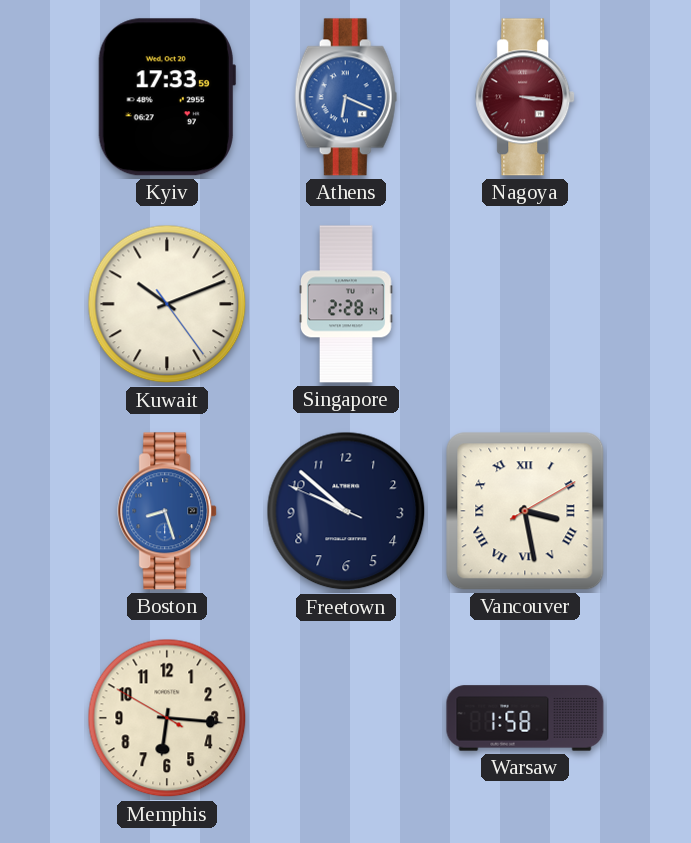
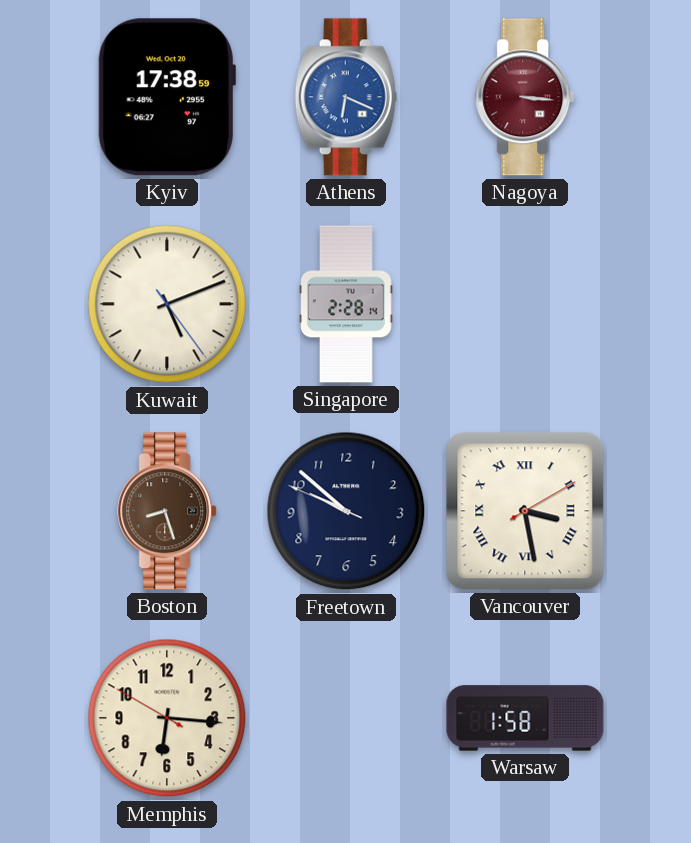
Kyiv: 17:33 -> 17:38 (167, 97)
Kuwait: 10:11 -> 5:11 (167, 304)
Boston dial: blue -> brown (168, 511)
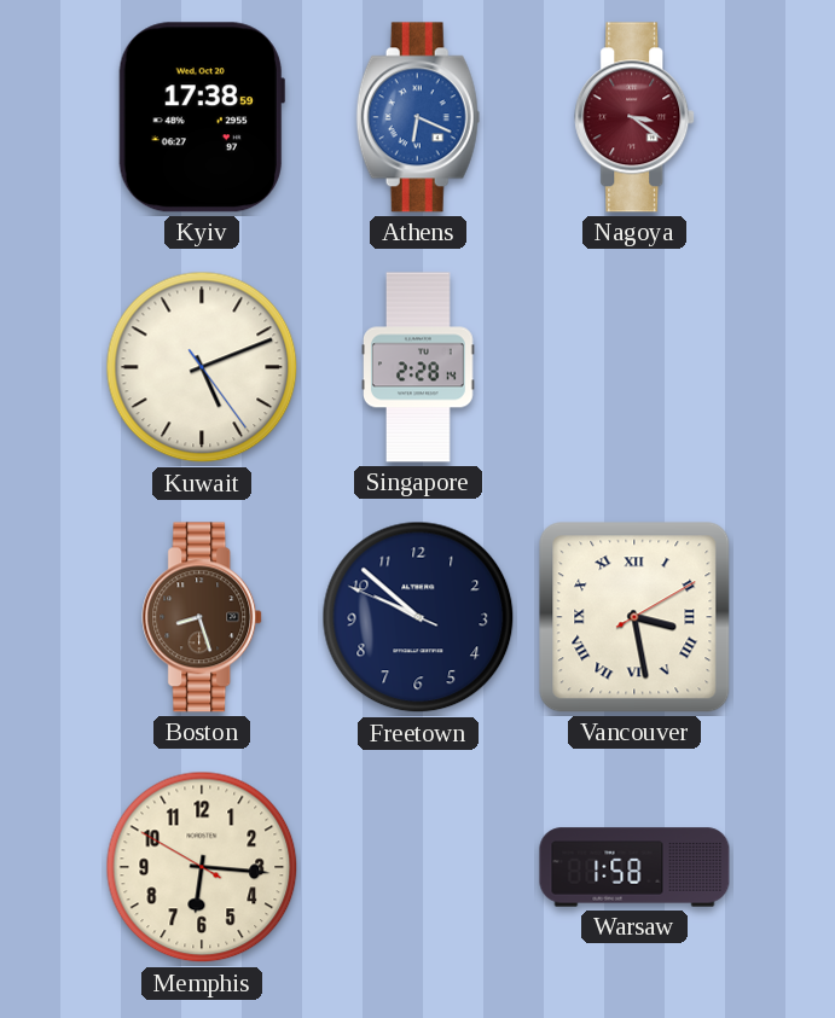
Nagoya: 3:16 -> 3:21 (636, 117)
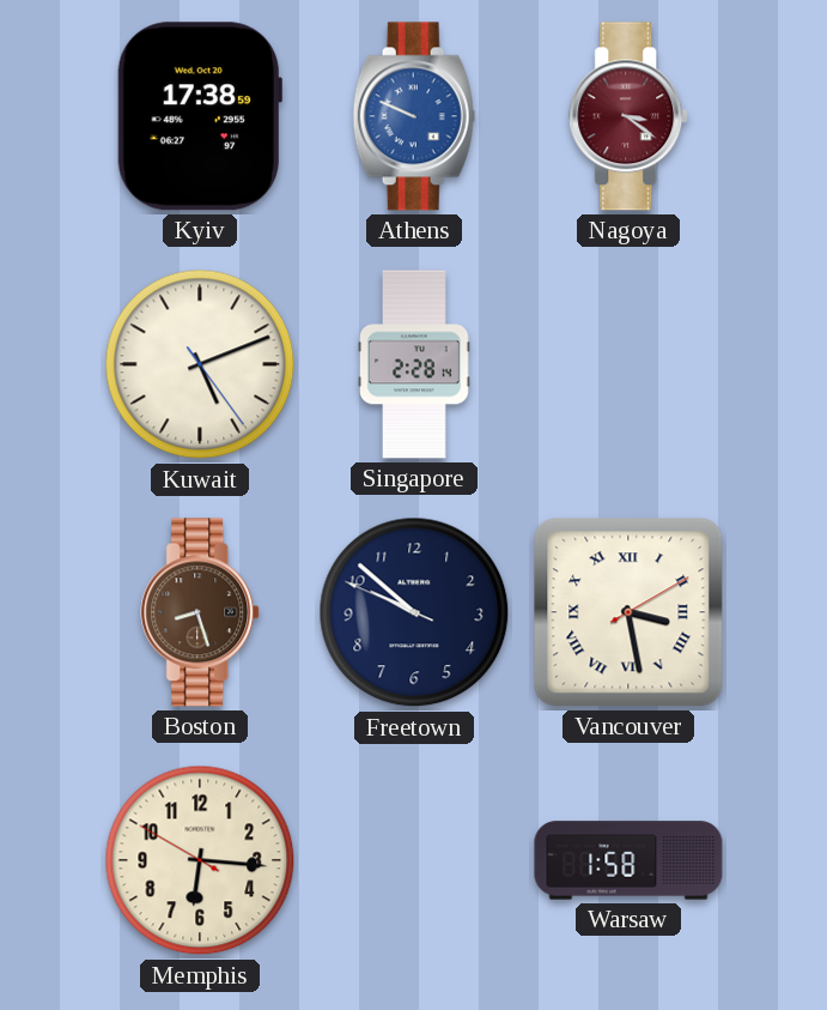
Athens: 6:19 -> 9:49 (414, 116)
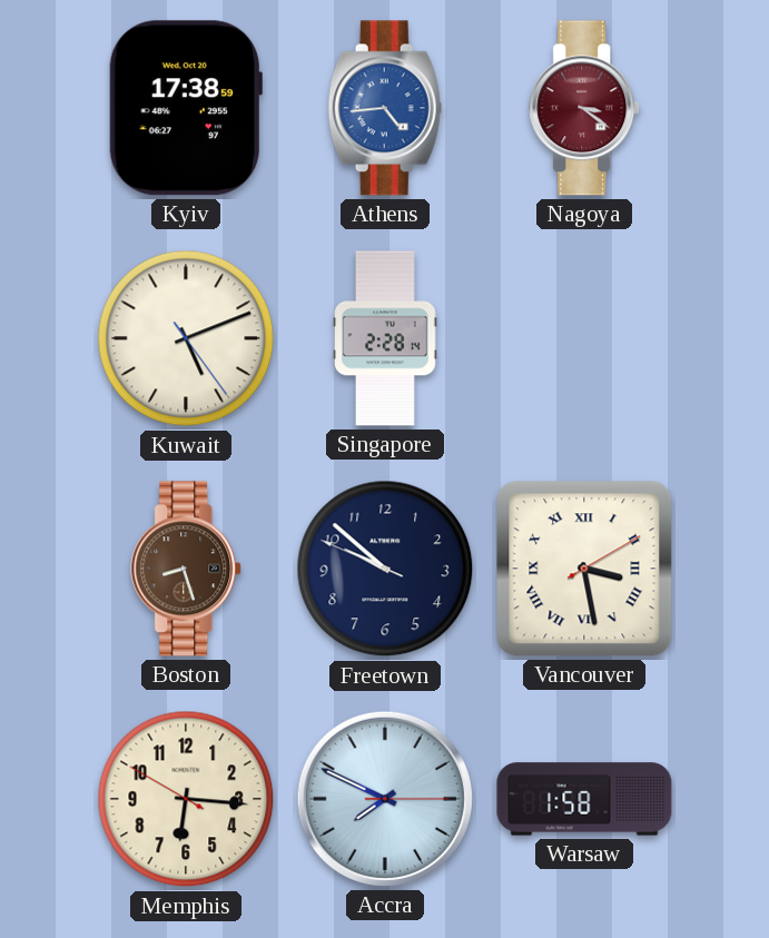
Athens: 9:49 -> 4:44 (385, 108)
Accra: none -> 7:49 (385, 799)
